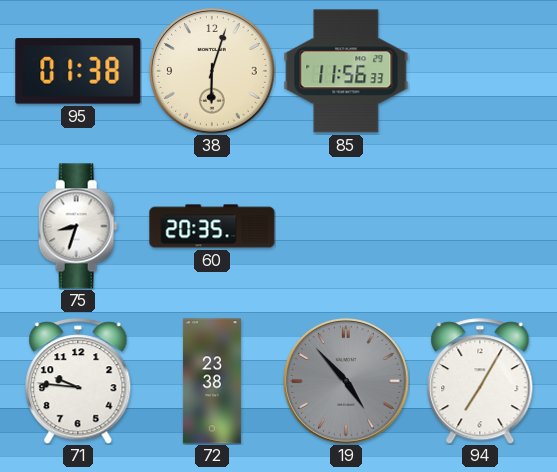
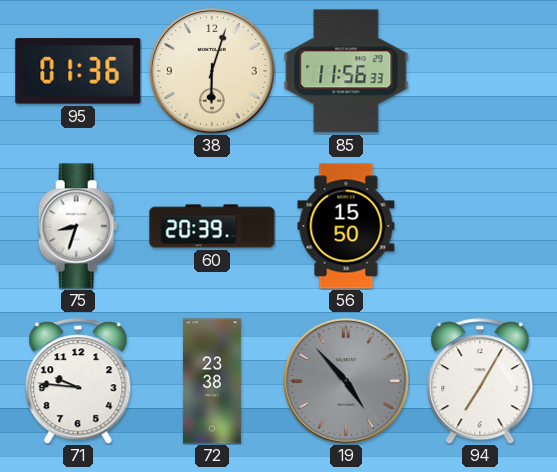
95: 01:38 -> 01:36 (78, 71)
60: 20:35 -> 20:39 (212, 226)
56: none -> 15:50 (346, 226)
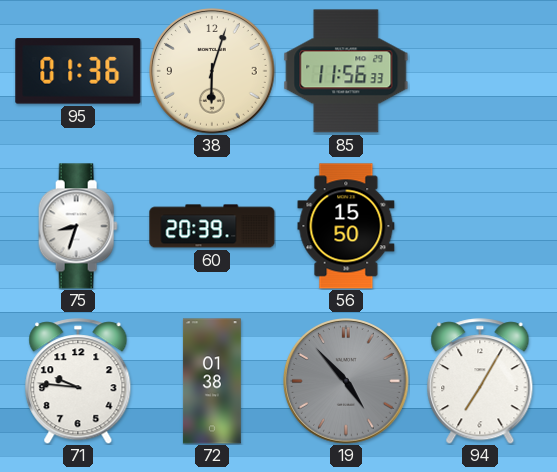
72: 23:38 -> 01:38 (212, 381)
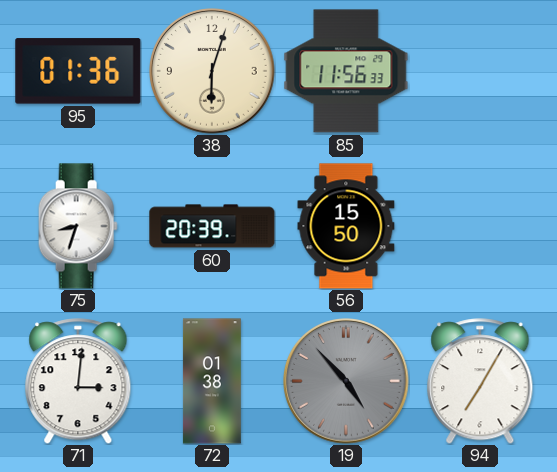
71: 9:46 -> 3:01 (78, 381)
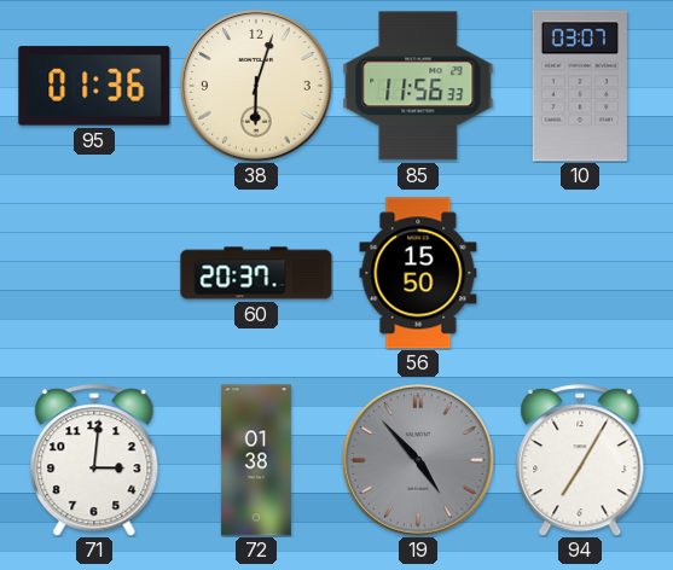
10: none -> 03:07 (580, 86)
75: 8:33 -> none (78, 226)
60: 20:39 -> 20:37 (256, 273)
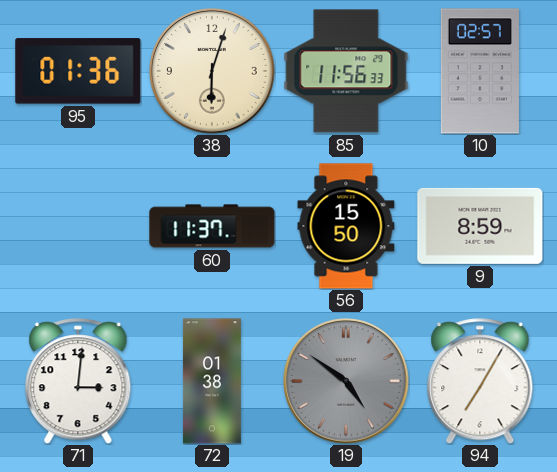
10: 03:07 -> 02:57 (480, 71)
60: 20:37 -> 11:37 (212, 226)
9: none -> 8:59 (480, 226)
19: 4:53 -> 4:51 (347, 382)
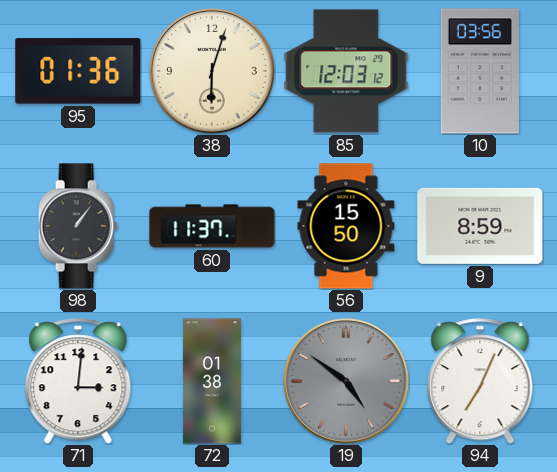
85: 11:56 -> 12:03 (346, 71)
10: 02:57 -> 03:56 (480, 71)
98: none -> 1:06 (78, 226)
94: 7:05 -> 7:04 (480, 381)
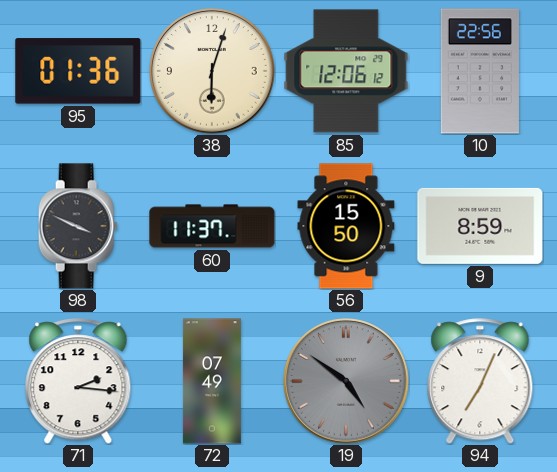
85: 12:03 -> 12:06 (346, 71)
10: 03:56 -> 22:56 (480, 71)
98: 1:06 -> 3:49 (78, 226)
71: 3:01 -> 2:16 (78, 381)
72: 01:38 -> 07:49 (212, 381)
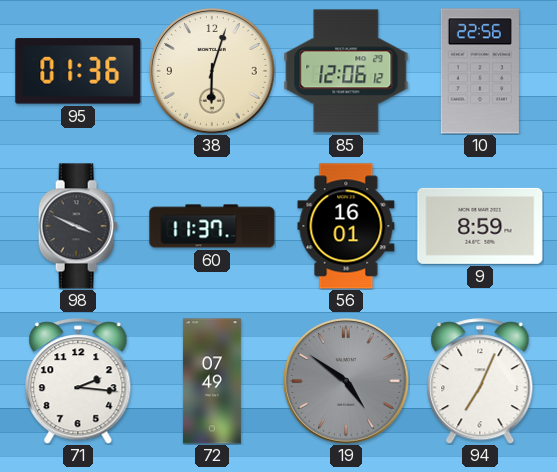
56: 15:50 -> 16:01 (346, 226)
